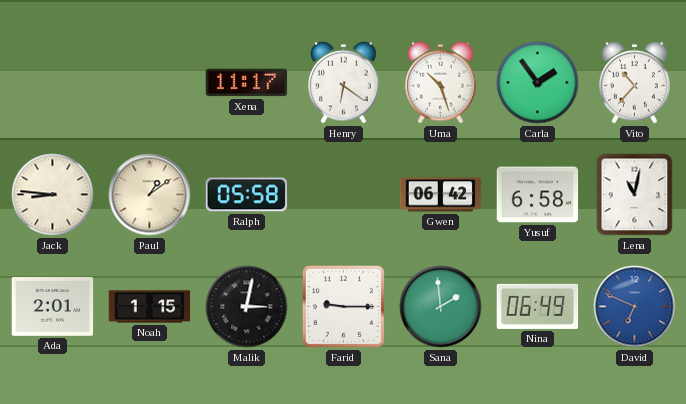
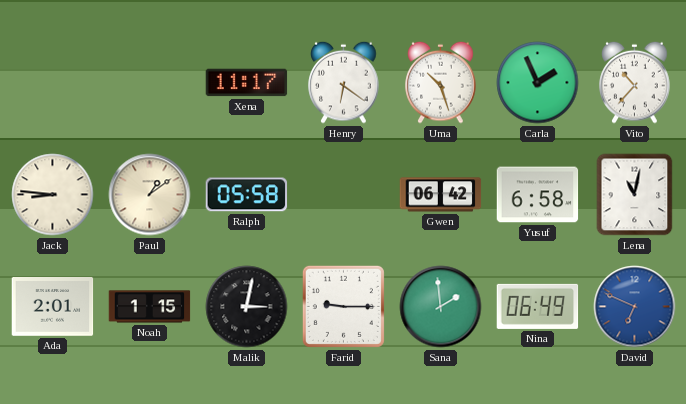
Carla: 1:54 -> 1:56 (538, 83)
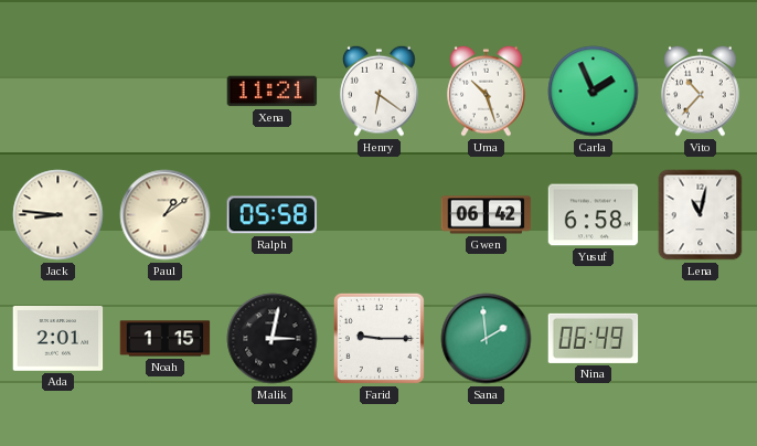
Xena: 11:17 -> 11:21 (273, 92)
David: 6:49 -> none (635, 307)
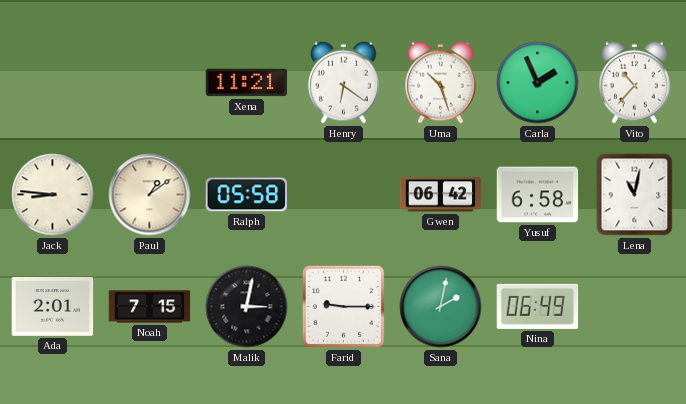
Noah: 1:15 -> 7:15 (150, 307)
Sana: 1:59 -> 2:02 (441, 307)
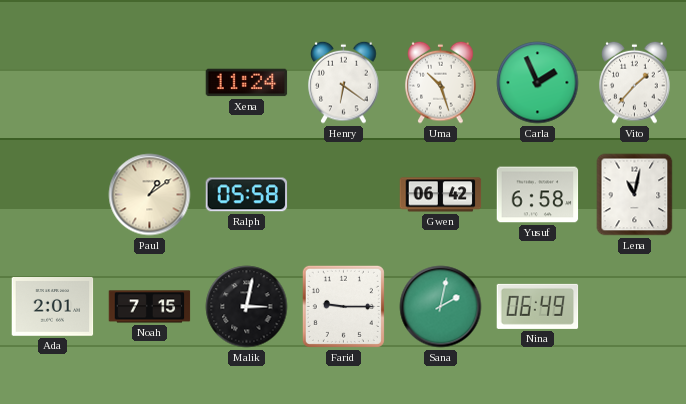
Xena: 11:21 -> 11:24 (247, 83)
Vito: 10:37 -> 1:37 (635, 82)
Jack: 8:46 -> none (53, 195)
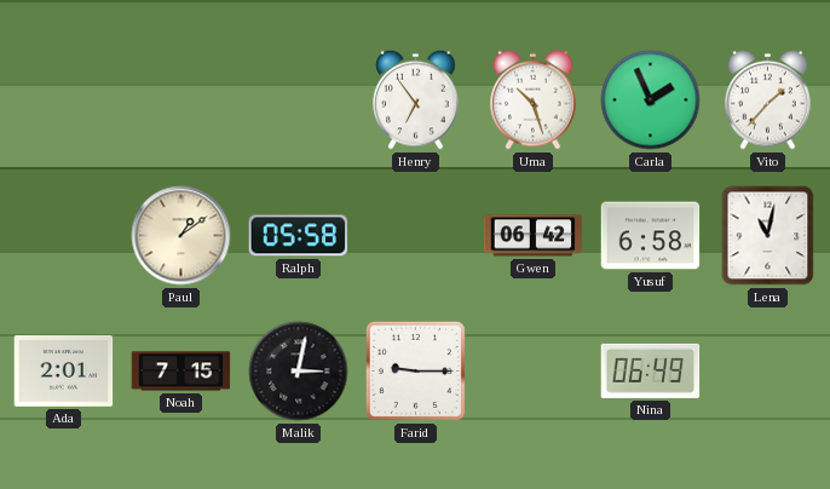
Xena: 11:24 -> none (247, 83)
Henry: 6:21 -> 6:54 (416, 99)
Sana: 2:02 -> none (441, 307)
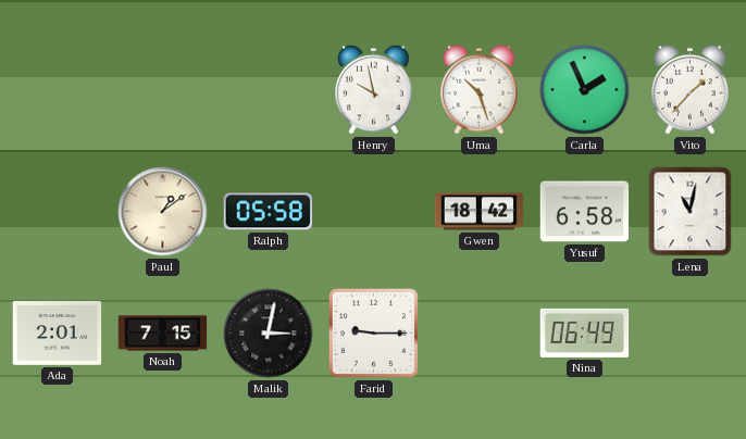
Henry: 6:54 -> 9:58 (374, 89)
Gwen: 06:42 -> 18:42 (480, 212)
